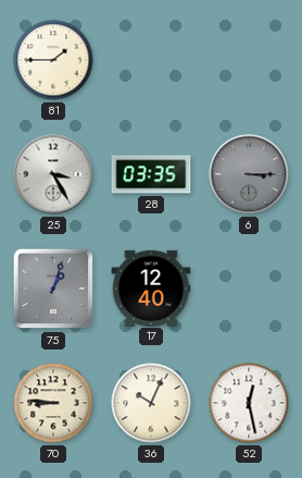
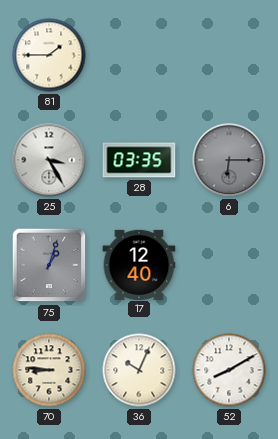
6: 3:15 -> 6:15 (229, 160)
52: 12:28 -> 8:10 (229, 370)
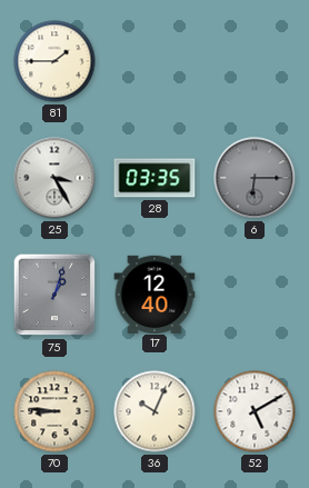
52: 8:10 -> 5:10 (255, 411)
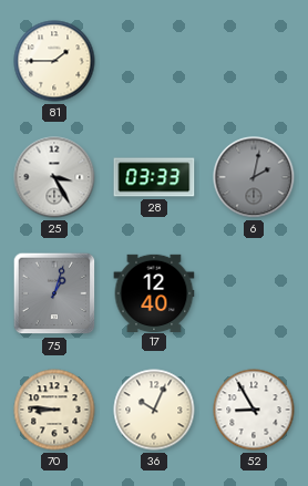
28: 03:35 -> 03:33 (154, 177)
6: 6:15 -> 2:02 (254, 177)
52: 5:10 -> 8:55 (254, 410)
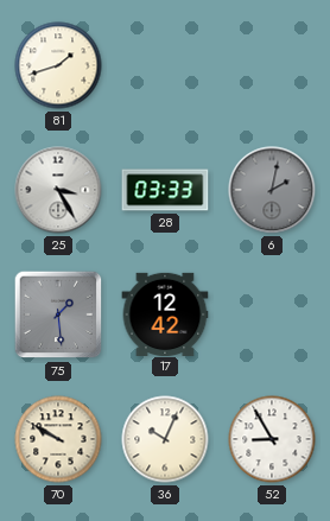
81: 1:45 -> 1:42 (58, 65)
75: 1:03 -> 1:29 (58, 314)
17: 12:40 -> 12:42 (165, 313)
70: 8:46 -> 9:50 (58, 439)
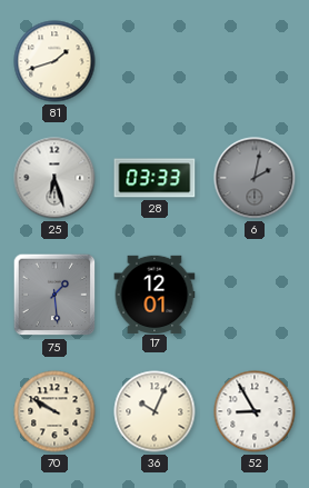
25: 3:25 -> 6:27 (54, 178)
17: 12:42 -> 12:01 (154, 293)
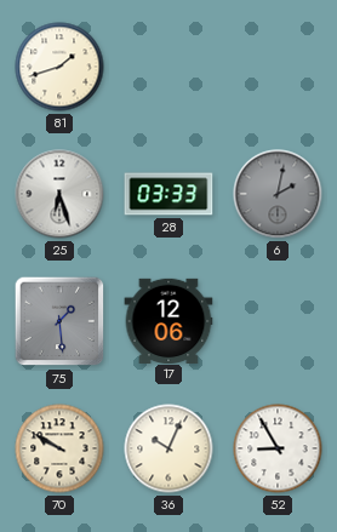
17: 12:01 -> 12:06 (168, 320)
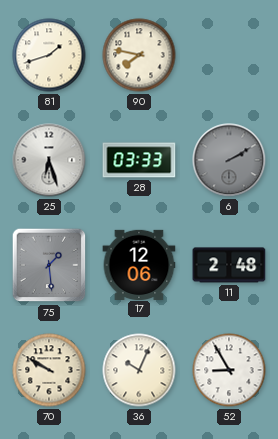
90: none -> 7:47 (139, 55)
6: 2:02 -> 2:10 (229, 160)
11: none -> 2:48 (229, 265)
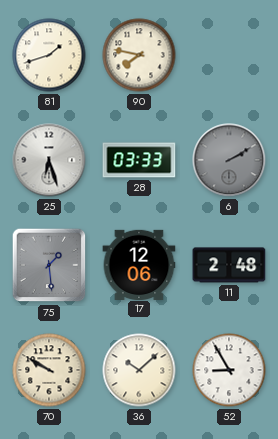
36: 10:04 -> 10:08 (139, 370)
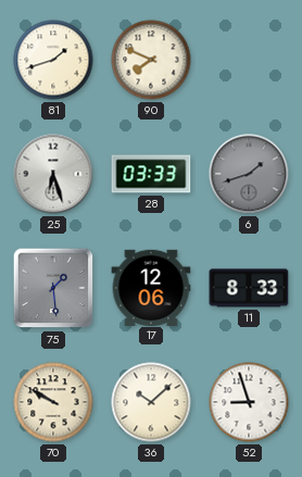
90: 7:47 -> 7:49 (151, 60)
6: 2:10 -> 1:42 (249, 174)
11: 2:48 -> 8:33 (249, 288)
52: 8:55 -> 8:57 (249, 402)
